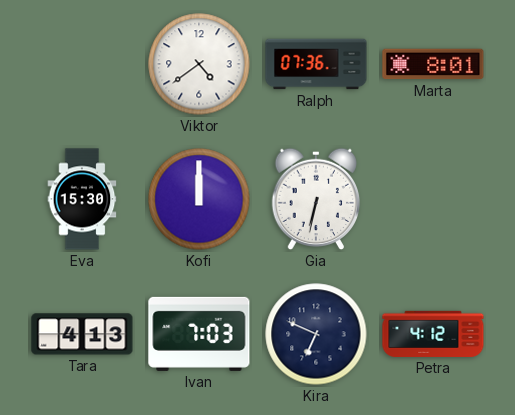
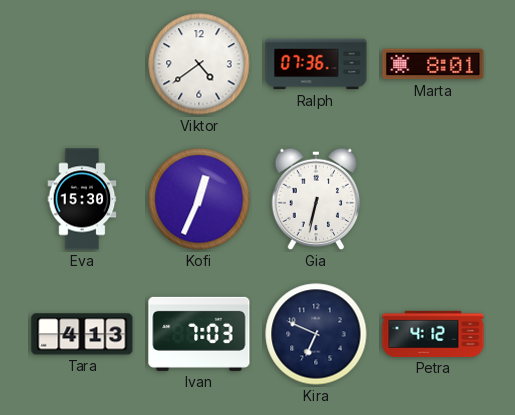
Kofi: 12:00 -> 12:34 (199, 199)
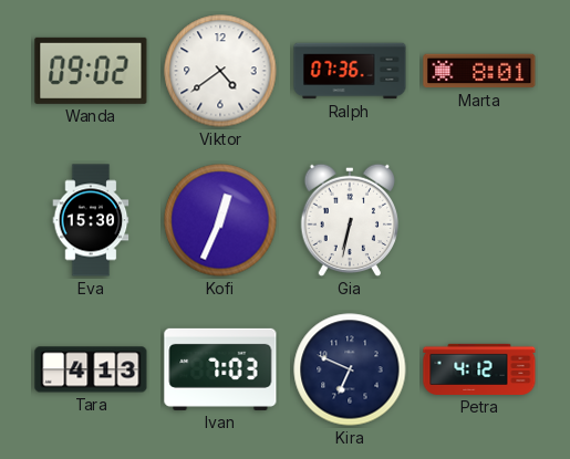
Wanda: none -> 09:02 (91, 71)
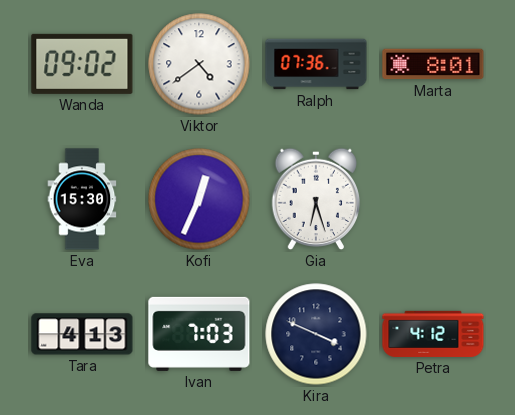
Gia: 6:32 -> 6:27 (316, 199)
Kira: 6:49 -> 3:49 (316, 334)
